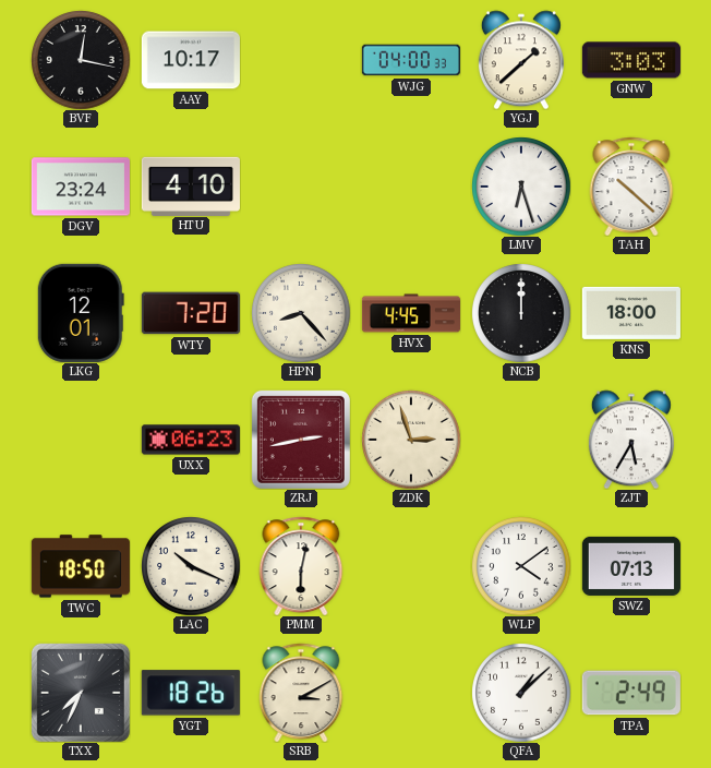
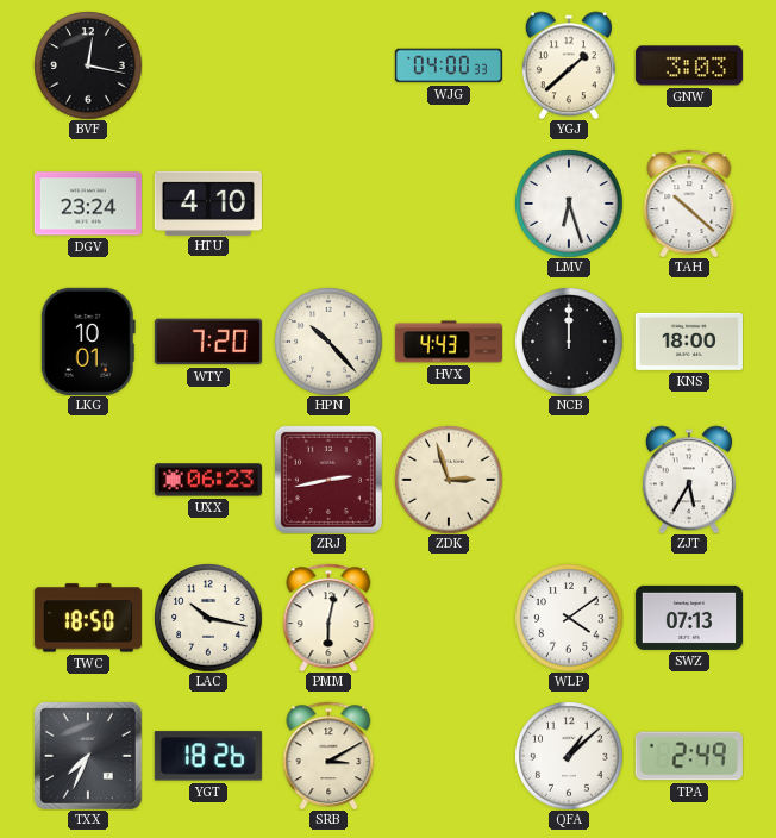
AAY: 10:17 -> none (191, 60)
LKG: 12:01 -> 10:01 (88, 342)
HPN: 8:23 -> 10:23 (328, 342)
HVX: 4:45 -> 4:43 (448, 342)
LAC: 10:19 -> 10:17 (208, 618)
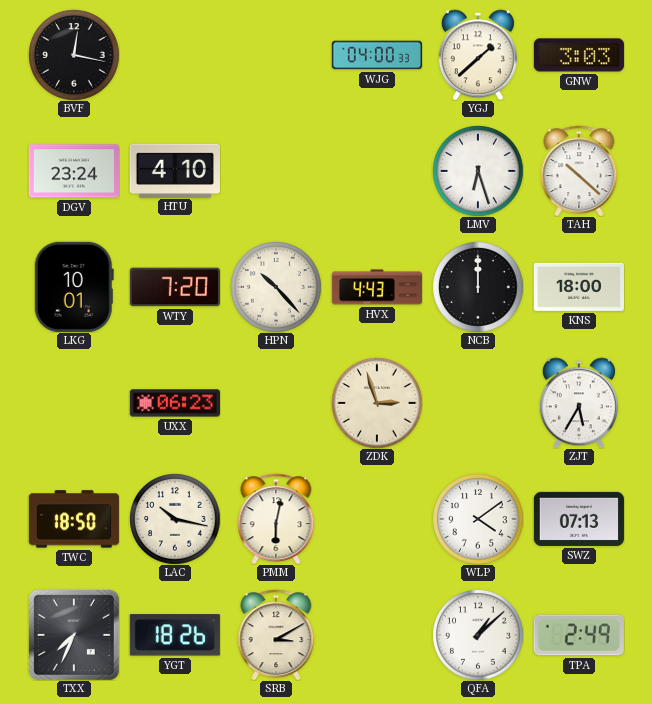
ZRJ: 2:43 -> none (328, 480)
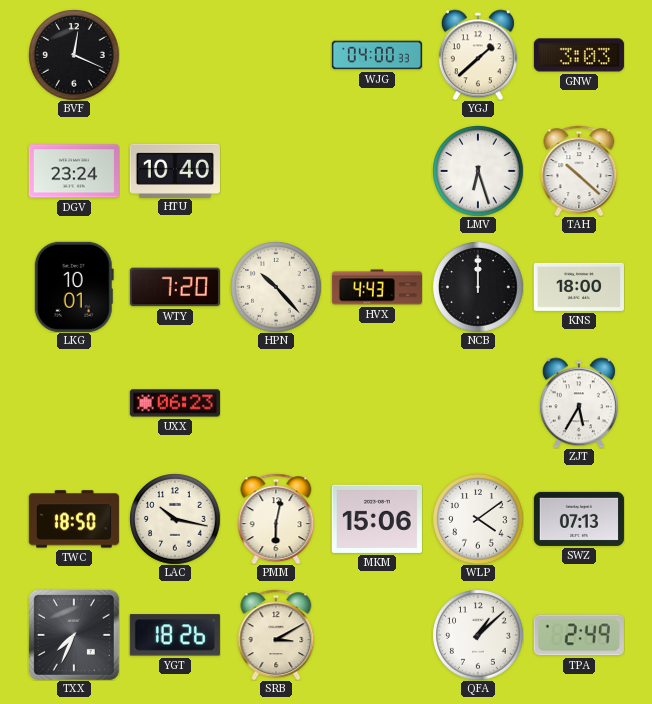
BVF: 12:17 -> 12:19 (74, 55)
HTU: 4:10 -> 10:40 (175, 170)
ZDK: 2:57 -> none (377, 403)
MKM: none -> 15:06 (377, 519)
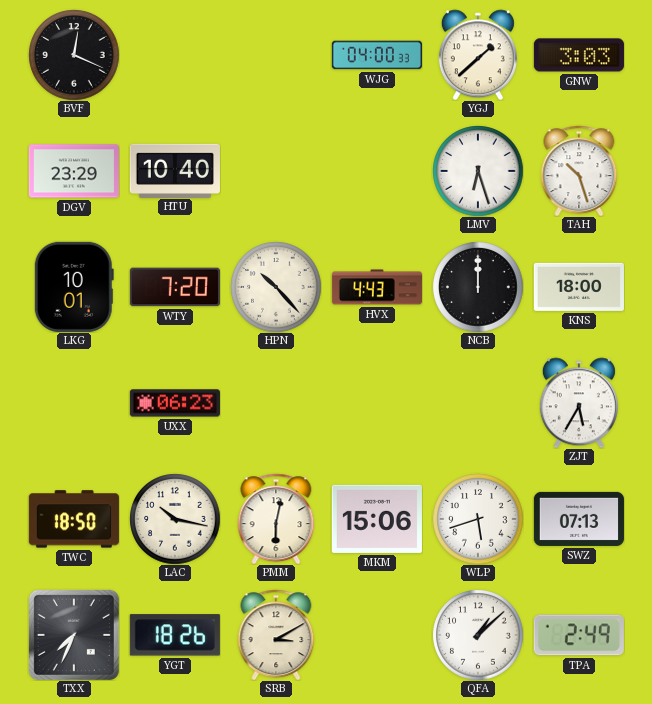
DGV: 23:24 -> 23:29 (74, 171)
TAH: 10:22 -> 10:27 (579, 171)
WLP: 4:09 -> 5:42 (478, 519)
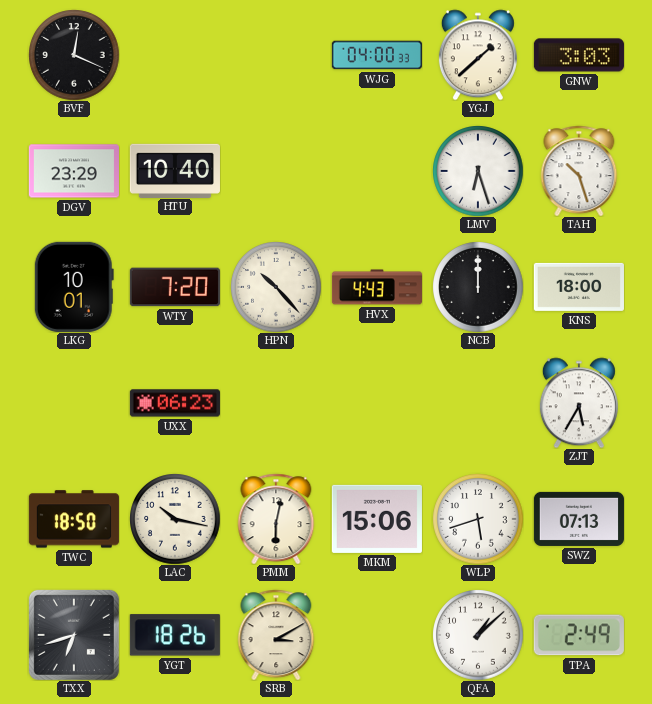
TXX: 7:34 -> 6:42 (74, 635)
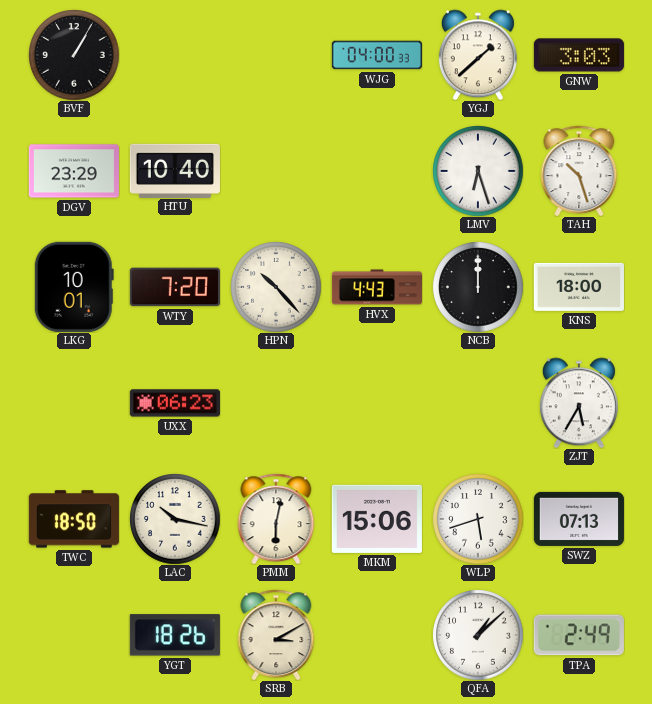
BVF: 12:19 -> 1:05 (74, 55)
TXX: 6:42 -> none (74, 635)
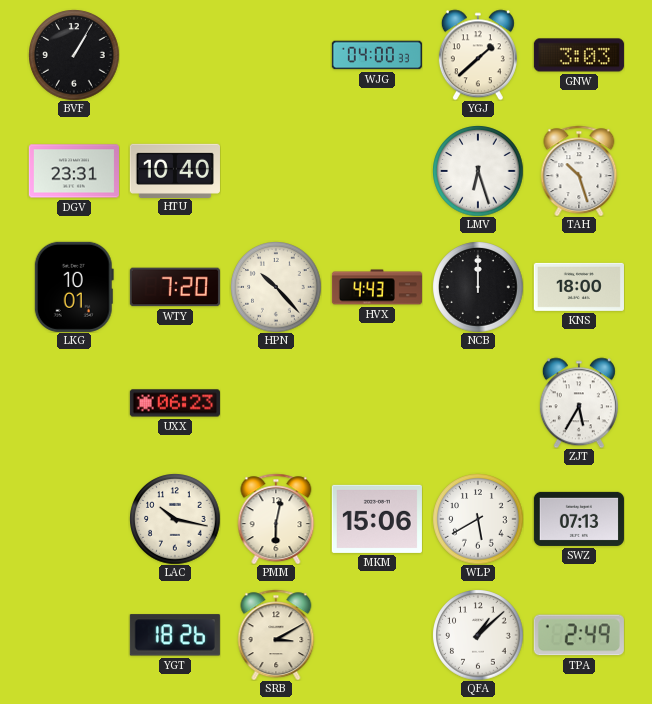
DGV: 23:29 -> 23:31 (74, 171)
TWC: 18:50 -> none (74, 519)
WLP: 5:42 -> 5:40 (478, 519)
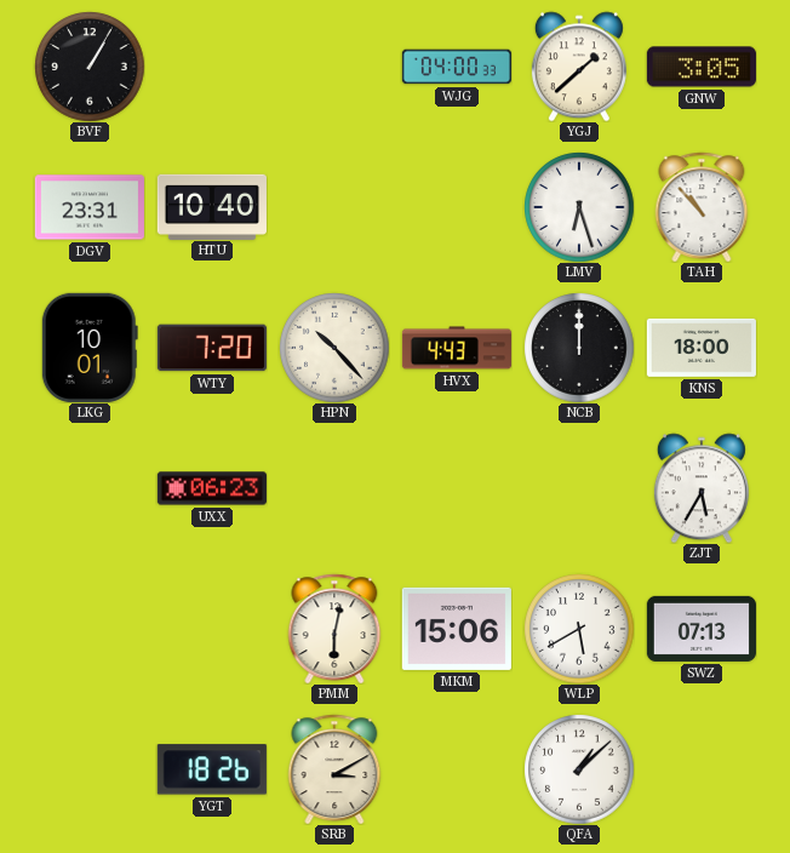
GNW: 3:03 -> 3:05 (702, 67)
TAH: 10:27 -> 10:53 (702, 207)
LAC: 10:17 -> none (175, 519)
TPA: 2:49 -> none (579, 635)
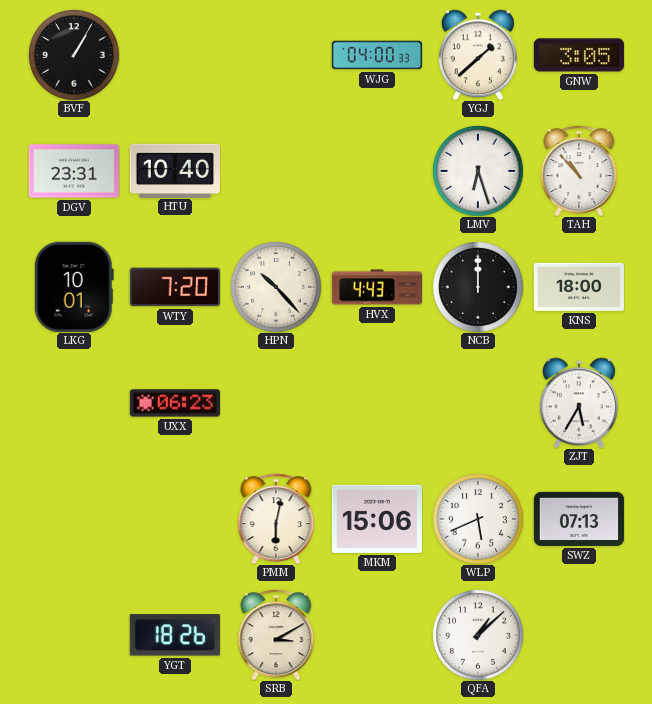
WLP: 5:40 -> 5:41 (478, 519)
